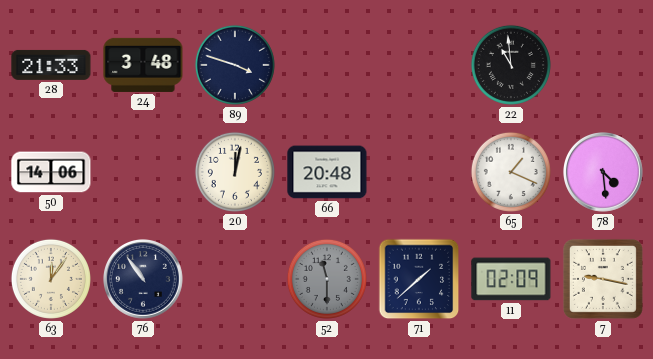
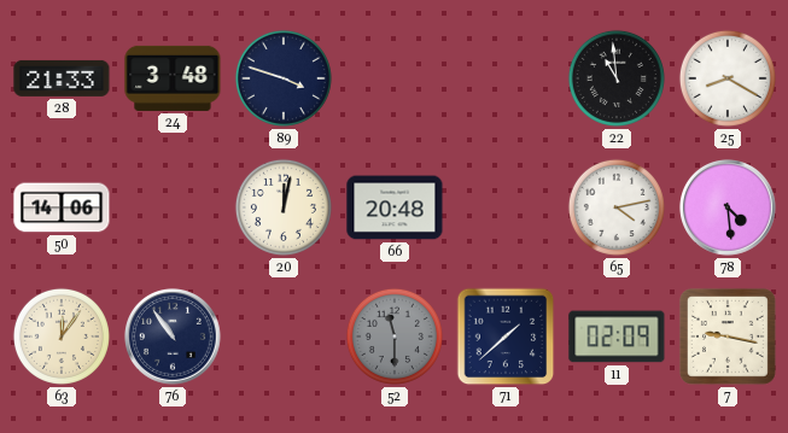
25: none -> 8:20 (728, 78)
65: 1:19 -> 4:13 (617, 207)
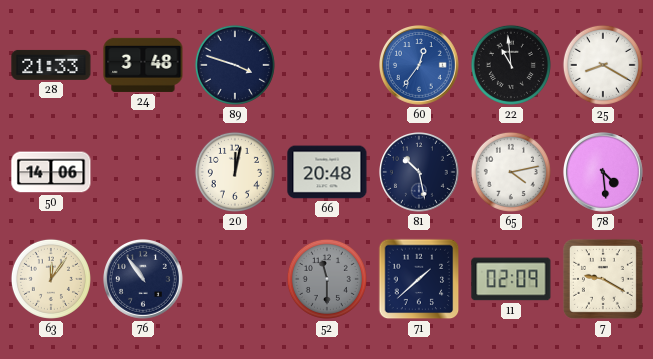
60: none -> 12:36 (420, 66)
81: none -> 10:28 (420, 173)
7: 9:17 -> 9:20 (603, 279)
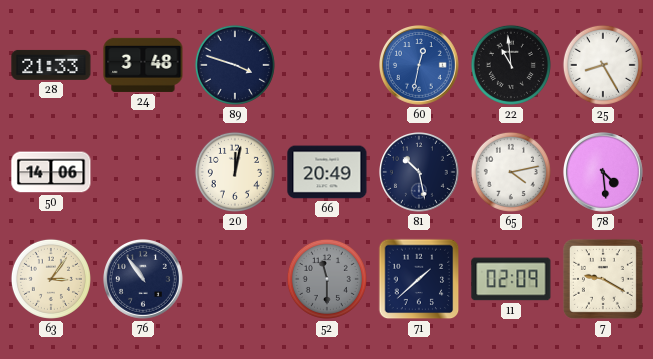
60: 12:36 -> 12:32 (420, 66)
25: 8:20 -> 8:25 (603, 65)
66: 20:48 -> 20:49 (327, 172)
63: 12:06 -> 3:06 (51, 279)
